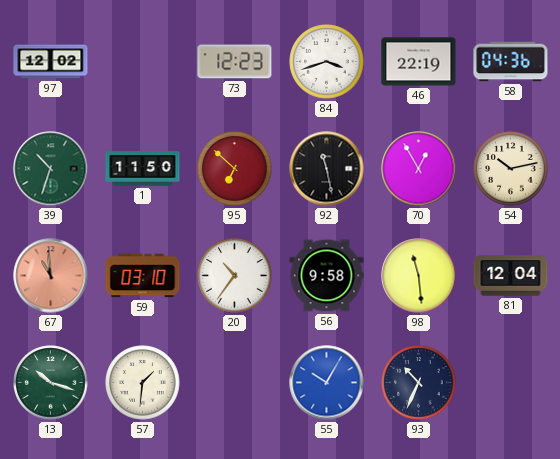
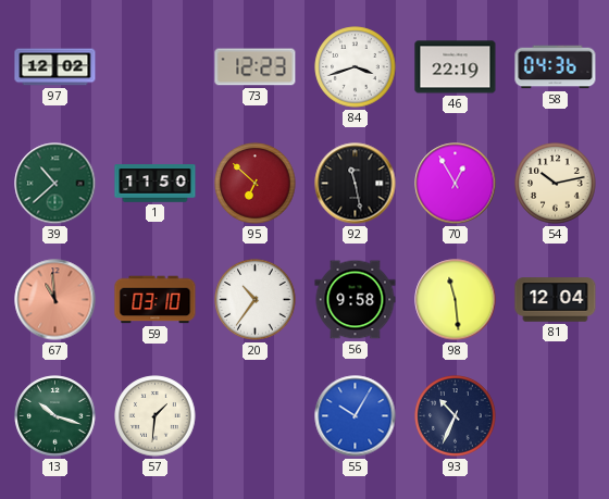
39: 10:33 -> 10:38 (55, 184)
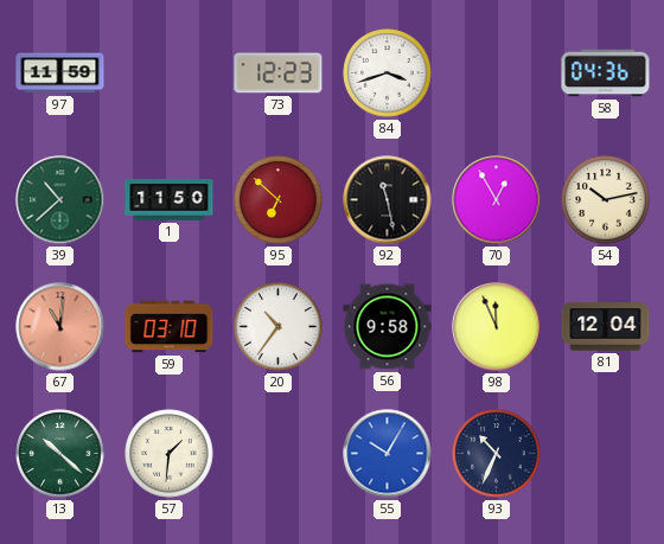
97: 12:02 -> 11:59 (60, 73)
46: 22:19 -> none (456, 67)
67: 10:59 -> 11:01 (60, 327)
98: 11:29 -> 11:56 (497, 327)
13: 10:18 -> 10:22 (60, 454)
